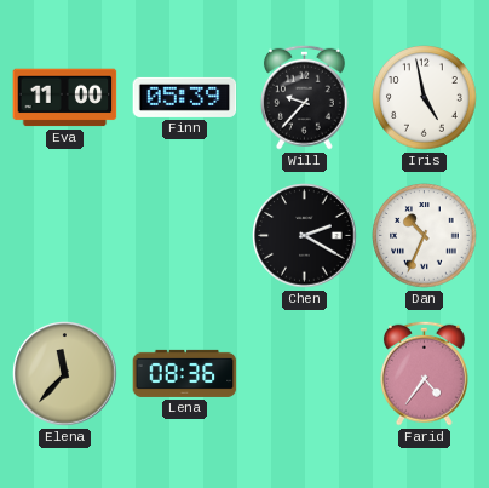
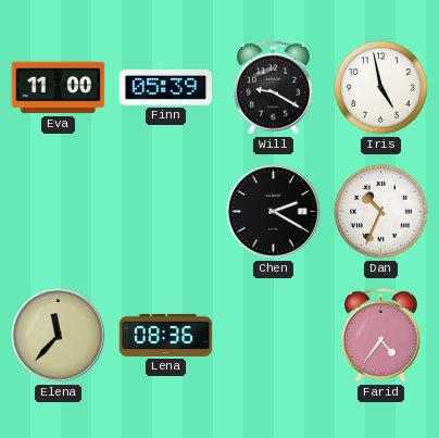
Will: 9:37 -> 9:20 (273, 87)
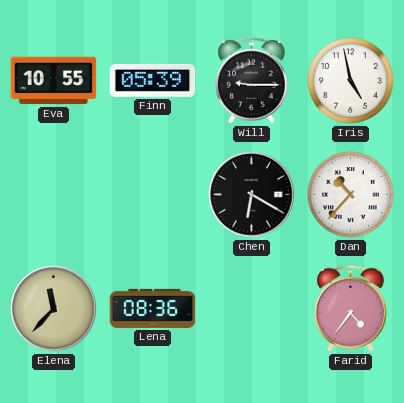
Eva: 11:00 -> 10:55 (54, 81)
Will: 9:20 -> 9:15 (251, 80)
Chen: 2:20 -> 6:20 (252, 195)
Dan: 10:34 -> 10:37 (351, 195)
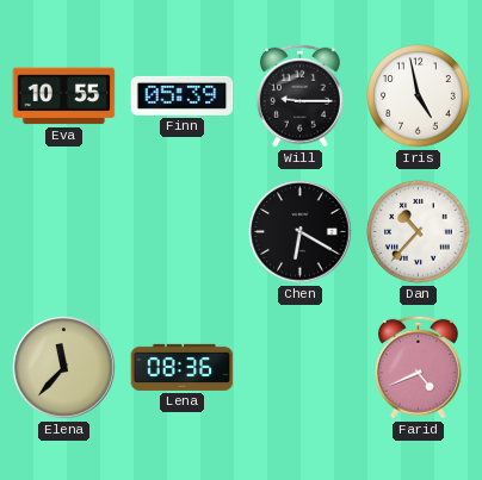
Farid: 4:36 -> 4:41 (418, 367)
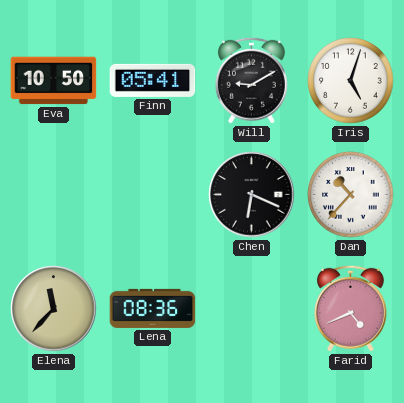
Eva: 10:55 -> 10:50 (54, 81)
Finn: 05:39 -> 05:41 (153, 80)
Will: 9:15 -> 9:10 (251, 80)
Iris: 4:58 -> 5:03 (351, 81)
Chen: 6:20 -> 6:19 (252, 195)
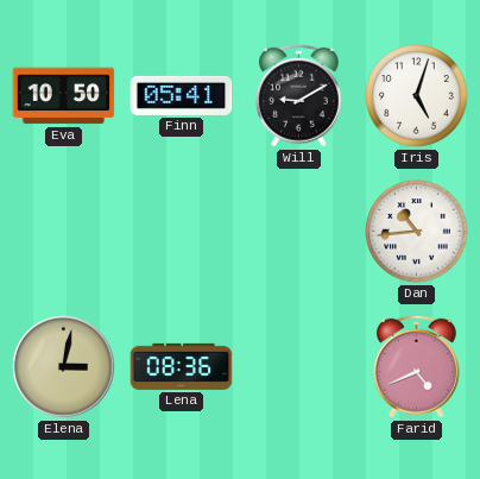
Chen: 6:19 -> none (252, 195)
Dan: 10:37 -> 10:44 (417, 232)
Elena: 11:37 -> 3:02 (64, 367)
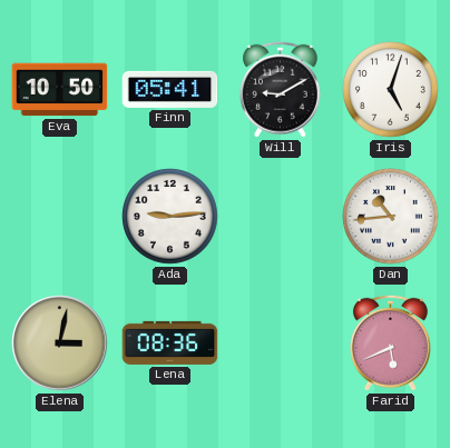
Ada: none -> 9:14 (170, 217)
Farid: 4:41 -> 5:41 (390, 342)
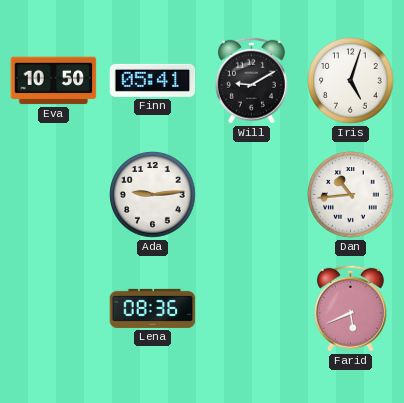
Elena: 3:02 -> none (60, 344)
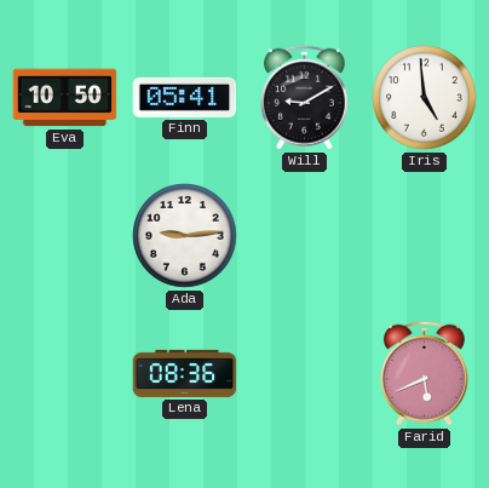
Iris: 5:03 -> 4:59 (425, 98)
Dan: 10:44 -> none (351, 195)
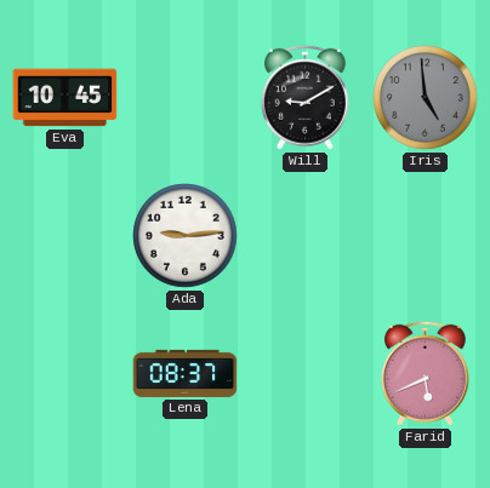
Eva: 10:50 -> 10:45 (65, 98)
Finn: 05:41 -> none (185, 97)
Iris dial: white -> grey (426, 98)
Lena: 08:36 -> 08:37 (186, 373)
